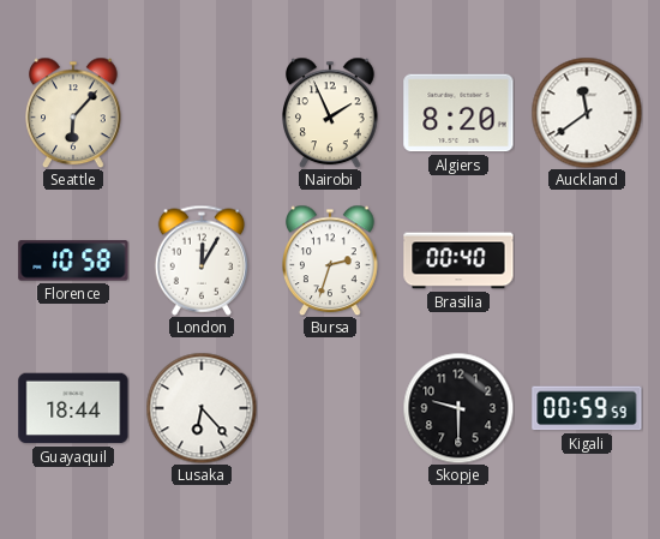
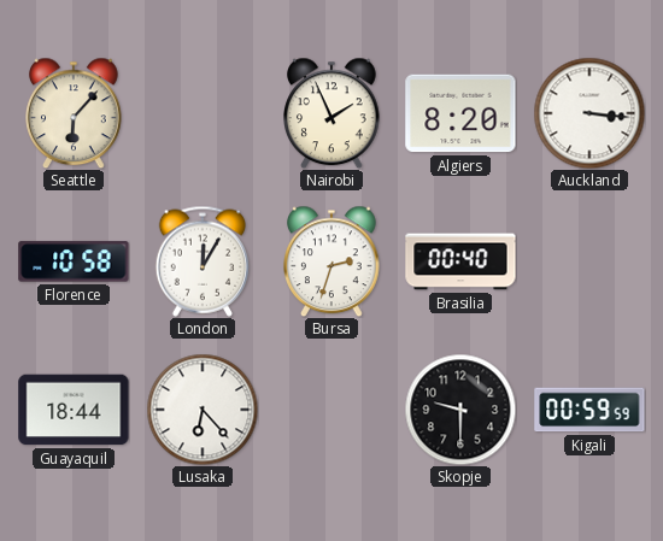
Auckland: 11:39 -> 3:16 (589, 113)
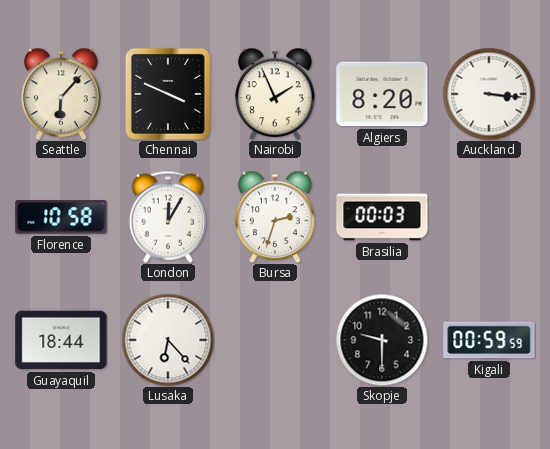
Chennai: none -> 3:49 (168, 94)
Brasilia: 00:40 -> 00:03 (382, 217)
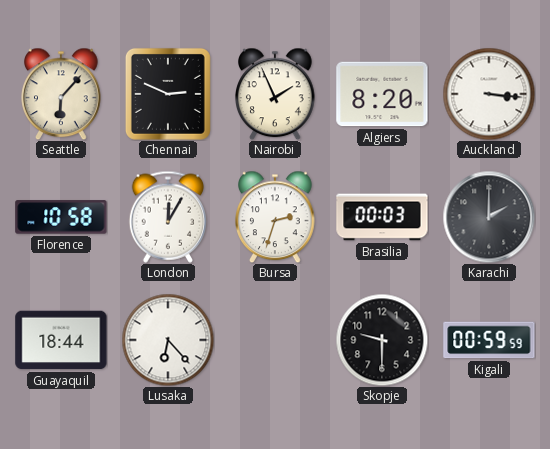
Chennai: 3:49 -> 2:49 (168, 94)
Karachi: none -> 2:00 (489, 217)
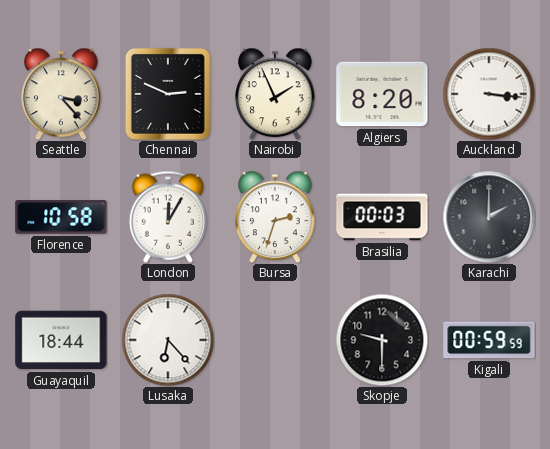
Seattle: 6:07 -> 3:23 (62, 94)
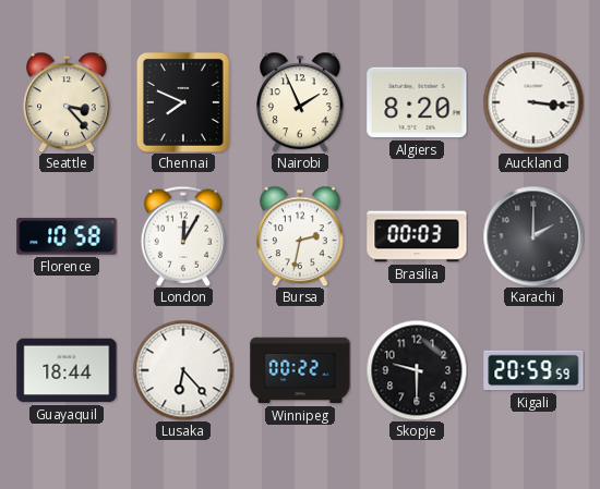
Chennai: 2:49 -> 7:49 (183, 102)
Bursa: 2:33 -> 2:32 (301, 236)
Winnipeg: none -> 00:22 (300, 370)
Kigali: 00:59 -> 20:59 (533, 370)
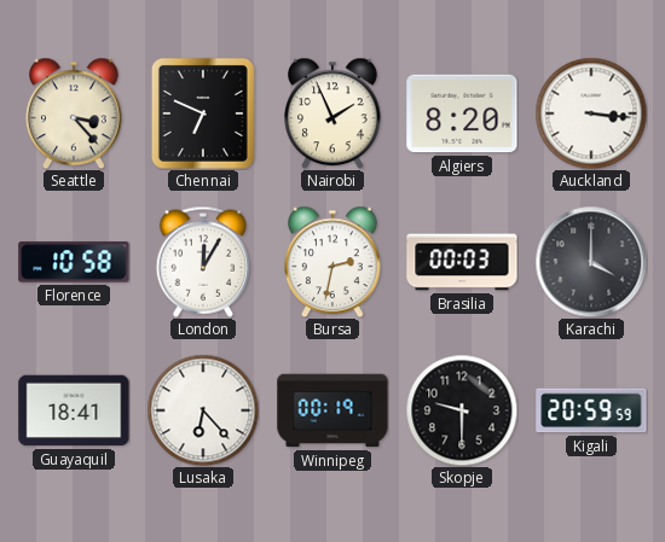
Chennai: 7:49 -> 6:49 (203, 113)
Karachi: 2:00 -> 4:00 (591, 262)
Guayaquil: 18:44 -> 18:41 (74, 410)
Winnipeg: 00:22 -> 00:19 (332, 410)
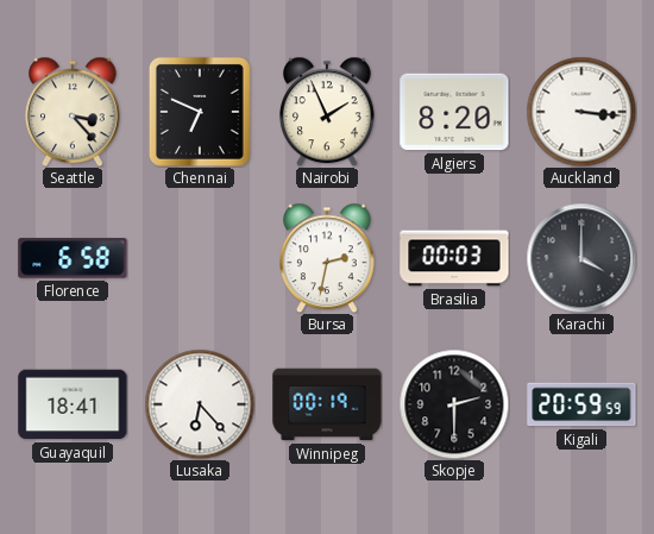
Florence: 10:58 -> 6:58 (73, 258)
London: 12:05 -> none (202, 262)
Skopje: 9:30 -> 2:30 (454, 404)
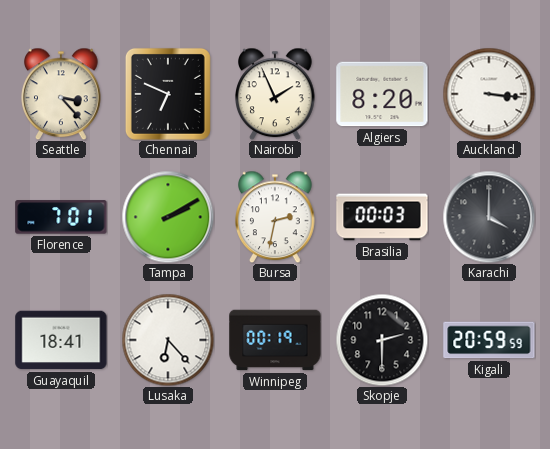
Florence: 6:58 -> 7:01 (61, 217)
Tampa: none -> 2:10 (168, 217)
